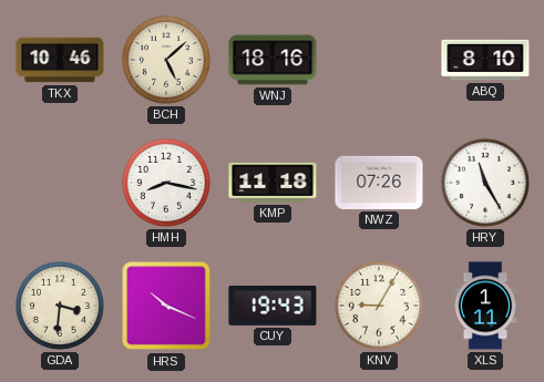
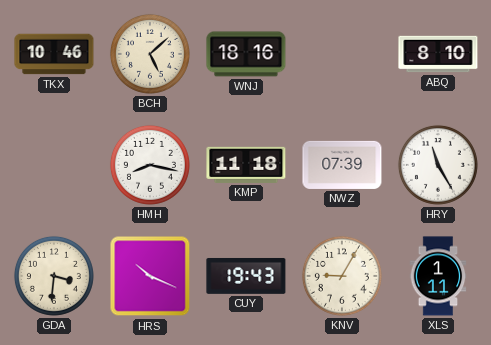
NWZ: 07:26 -> 07:39 (342, 165)
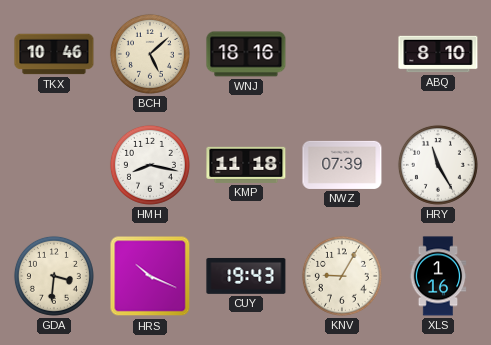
XLS: 1:11 -> 1:16 (438, 276)
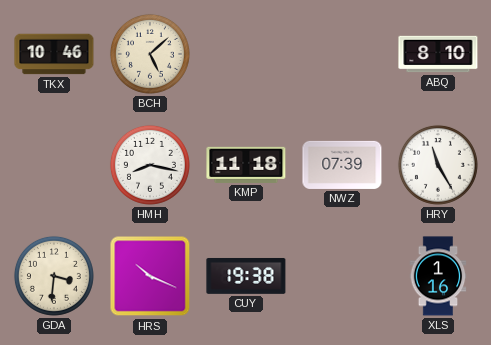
WNJ: 18:16 -> none (246, 54)
CUY: 19:43 -> 19:38 (246, 276)
KNV: 9:05 -> none (342, 276)
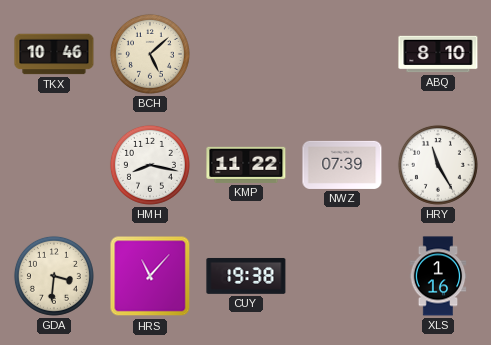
KMP: 11:18 -> 11:22 (246, 165)
HRS: 10:19 -> 11:07 (150, 276)
